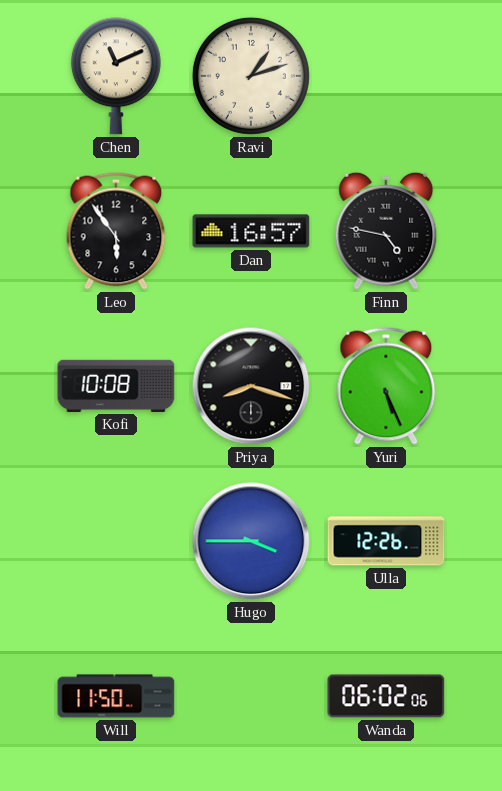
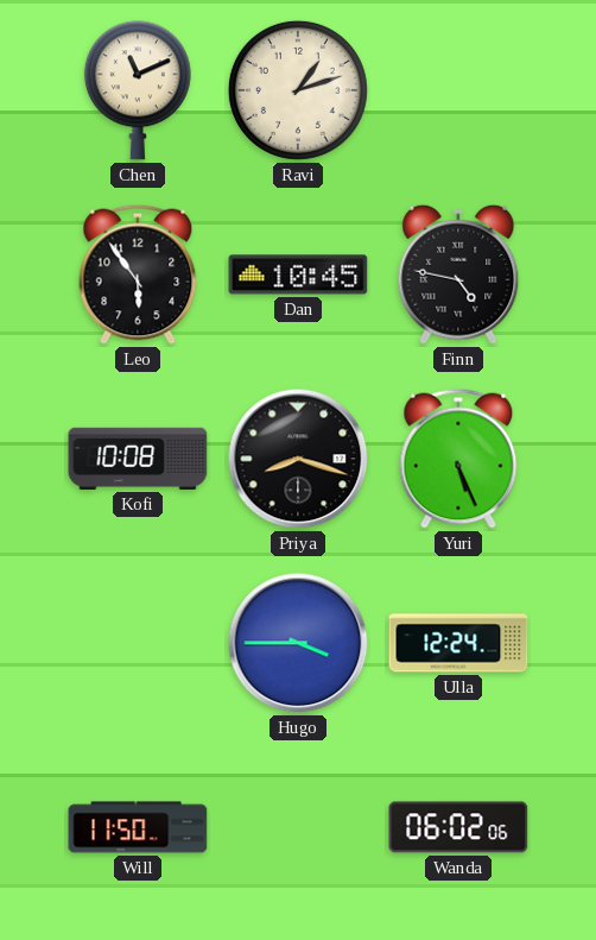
Dan: 16:57 -> 10:45 (298, 275)
Ulla: 12:26 -> 12:24 (458, 643)
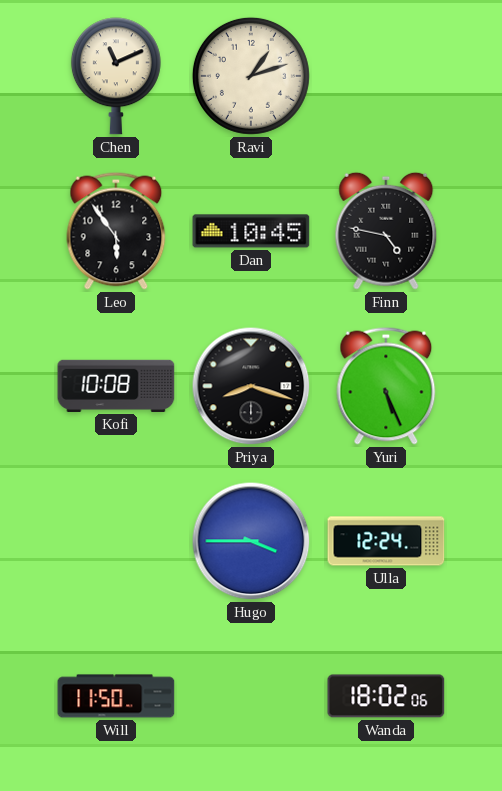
Wanda: 06:02 -> 18:02 (386, 696)
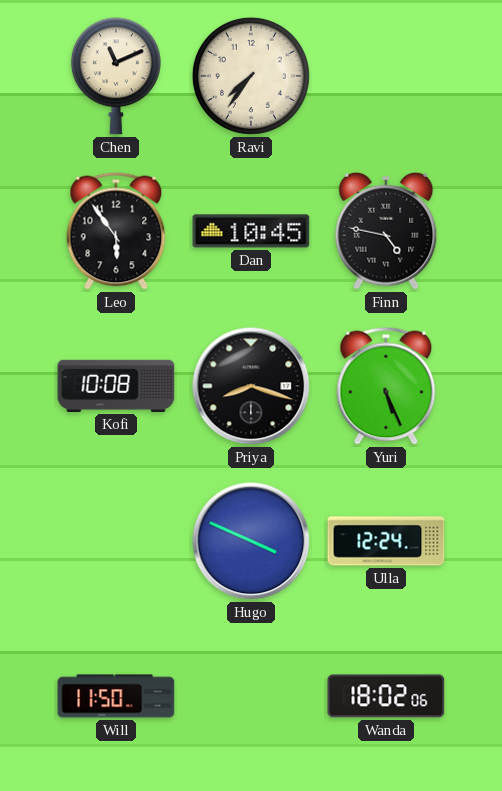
Ravi: 1:12 -> 7:36 (251, 76)
Hugo: 3:45 -> 3:49 (251, 541)
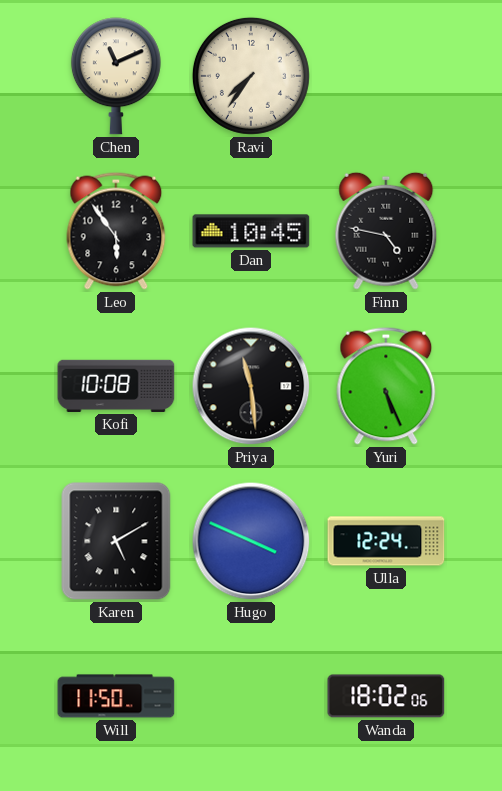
Priya: 8:18 -> 11:29 (251, 386)
Karen: none -> 5:10 (116, 541)
